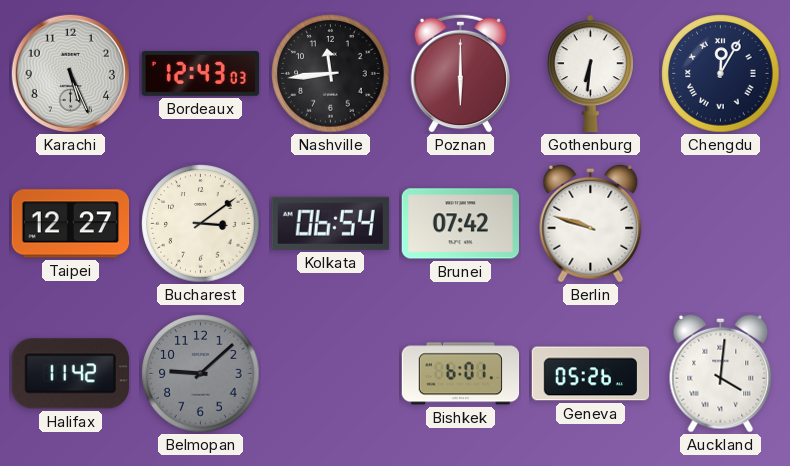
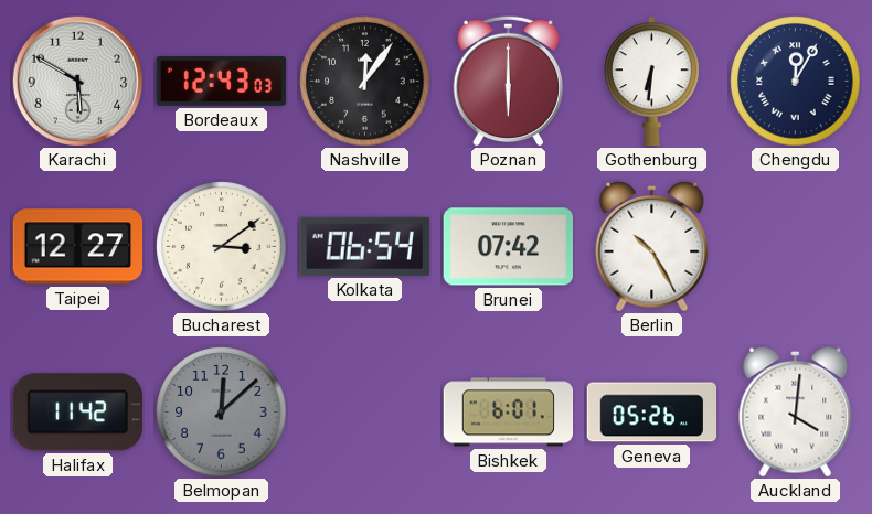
Karachi: 5:26 -> 5:50 (77, 81)
Nashville: 11:44 -> 12:06 (365, 82)
Berlin: 9:48 -> 10:25 (652, 246)
Belmopan: 9:08 -> 12:08 (222, 413)
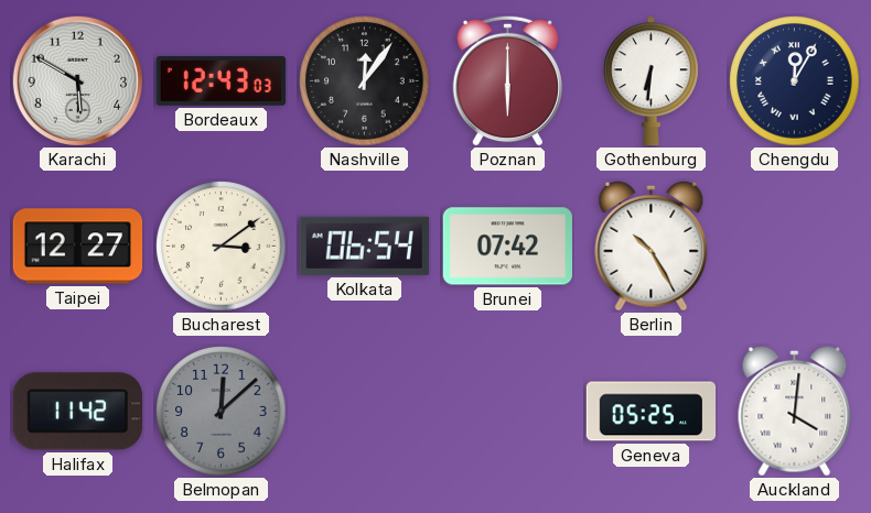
Bishkek: 6:01 -> none (509, 413)
Geneva: 05:26 -> 05:25 (652, 412)
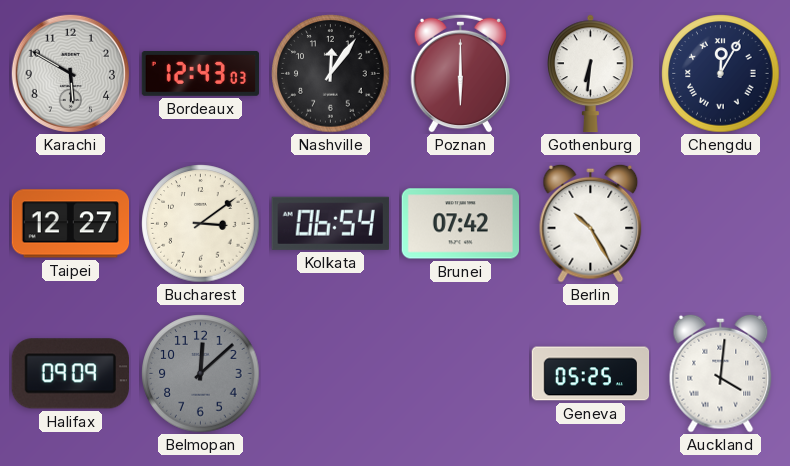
Halifax: 11:42 -> 09:09 (70, 374)
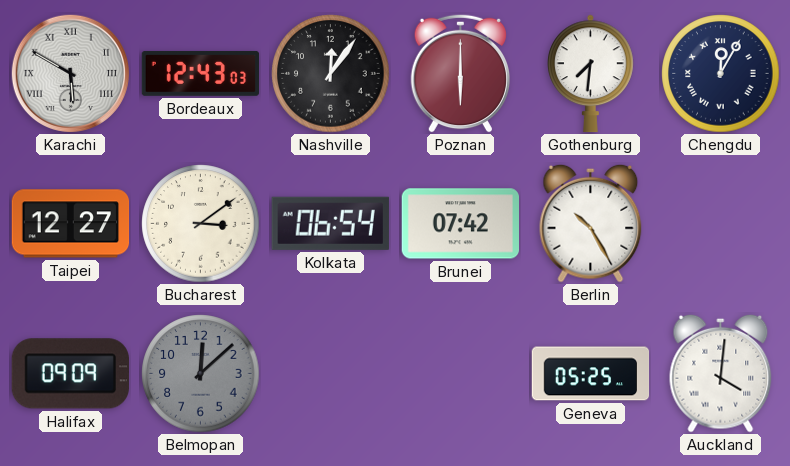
Karachi numerals: Arabic -> Roman (70, 73)
Gothenburg: 6:31 -> 7:31 (591, 74)
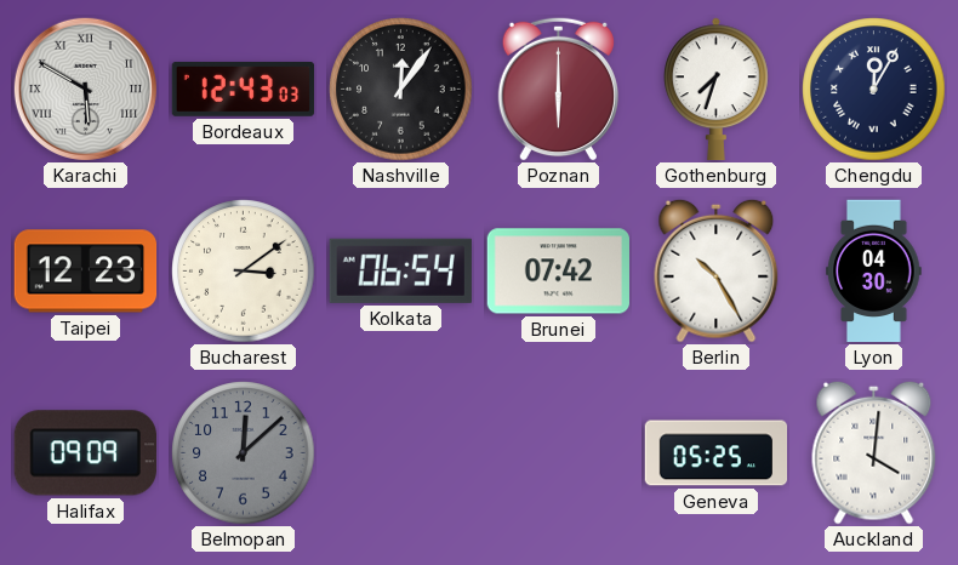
Gothenburg: 7:31 -> 7:33 (717, 90)
Taipei: 12:27 -> 12:23 (86, 272)
Lyon: none -> 04:30 (874, 272)
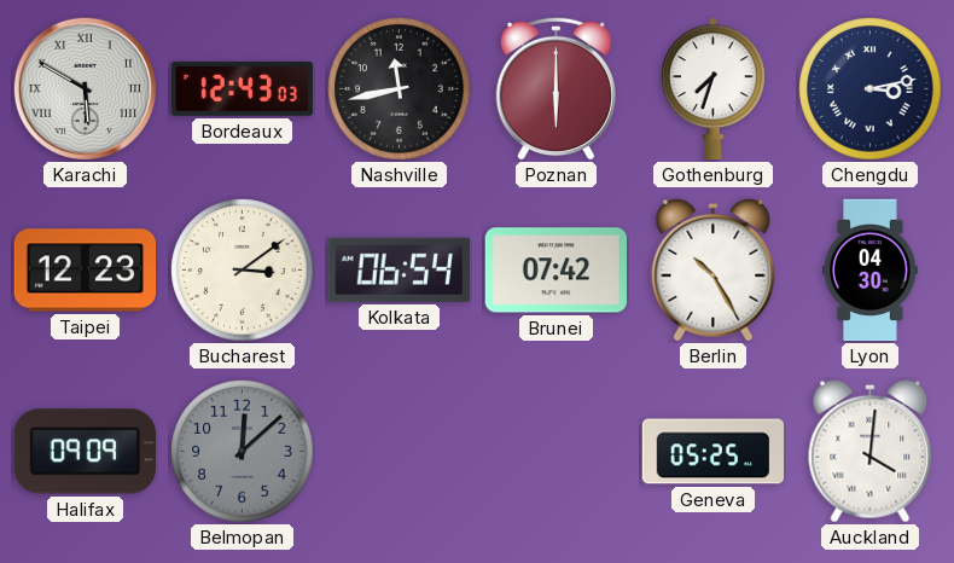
Nashville: 12:06 -> 11:43 (400, 89)
Chengdu: 12:05 -> 3:13 (871, 89)
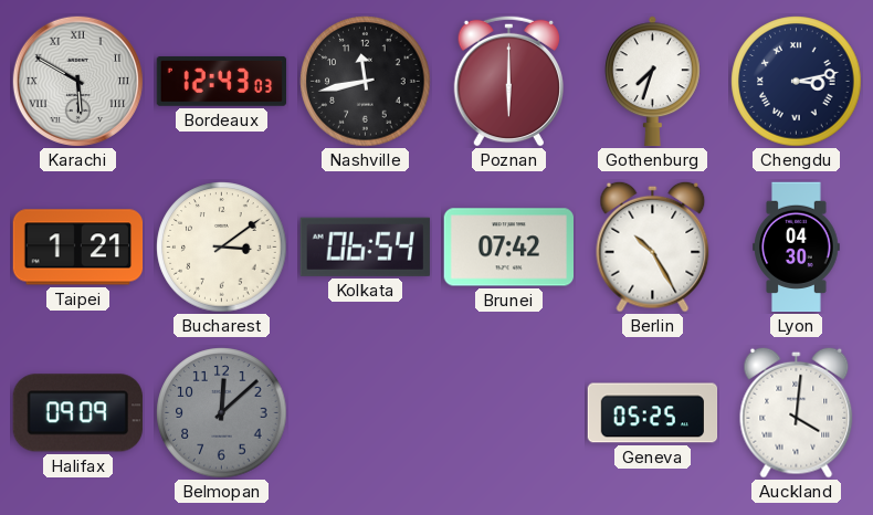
Taipei: 12:23 -> 1:21 (78, 248)
